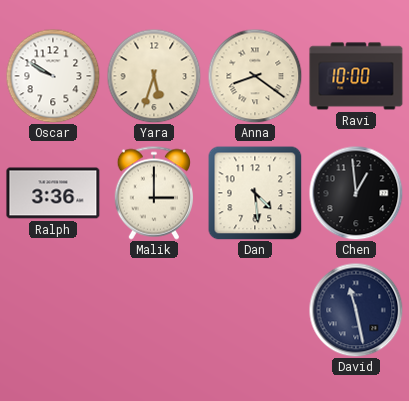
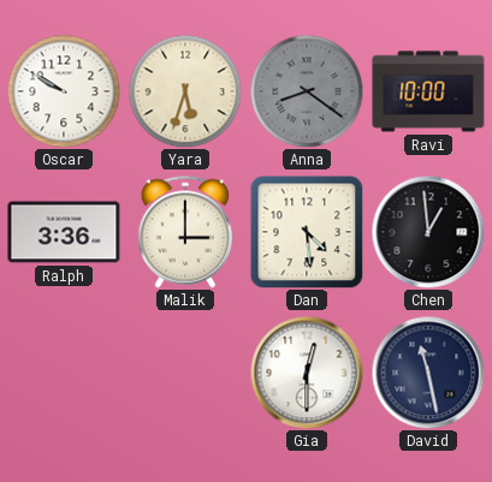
Anna dial: cream -> grey (307, 91)
Gia: none -> 12:30 (307, 373)
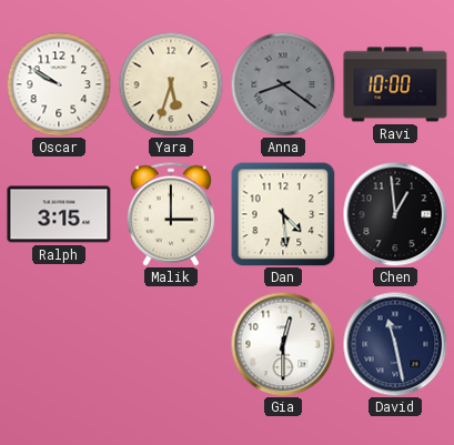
Ralph: 3:36 -> 3:15 (59, 214)
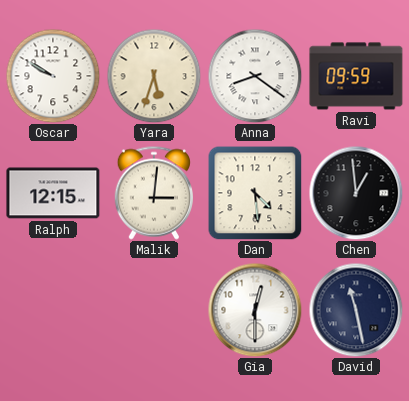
Anna dial: grey -> white (255, 76)
Ravi: 10:00 -> 09:59 (356, 76)
Ralph: 3:15 -> 12:15 (53, 193)
Malik: 3:00 -> 3:01 (153, 193)
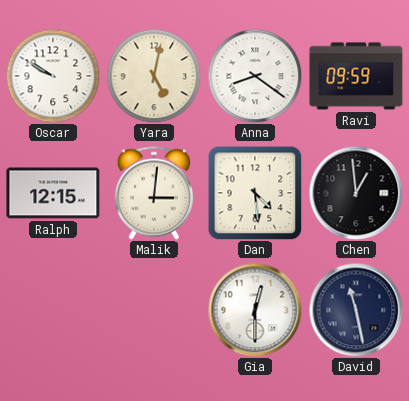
Yara: 5:33 -> 5:02 (154, 76)
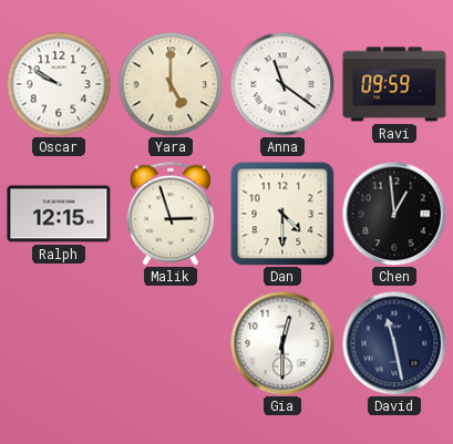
Yara: 5:02 -> 5:00 (171, 84)
Anna: 8:21 -> 11:21 (282, 84)
Malik: 3:01 -> 2:57 (169, 214)
Dan: 4:29 -> 4:30 (282, 214)
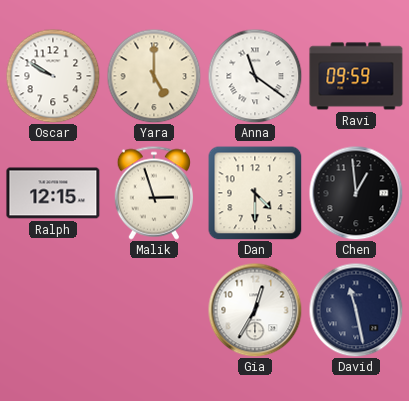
Gia: 12:30 -> 12:35 (255, 310)
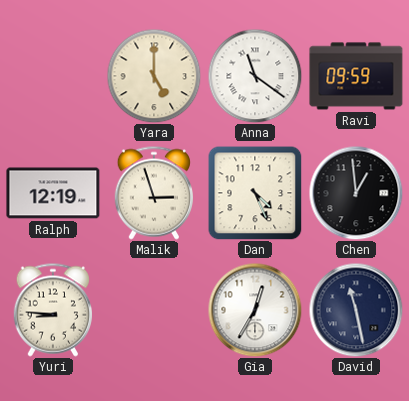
Oscar: 9:50 -> none (53, 76)
Ralph: 12:15 -> 12:19 (53, 193)
Dan: 4:30 -> 4:26 (255, 193)
Yuri: none -> 8:46 (52, 310)
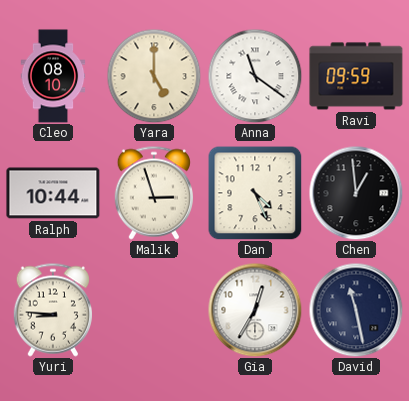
Cleo: none -> 08:10 (53, 76)
Ralph: 12:19 -> 10:44 (53, 193)
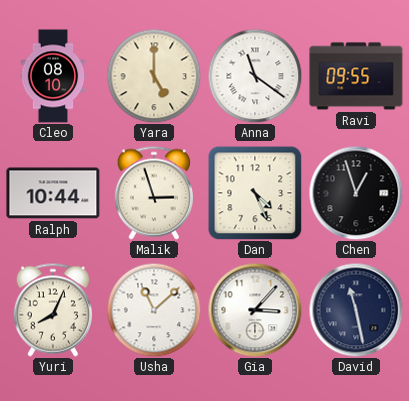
Ravi: 09:59 -> 09:55 (356, 76)
Chen: 12:59 -> 12:57 (356, 193)
Yuri: 8:46 -> 8:04 (52, 310)
Usha: none -> 11:08 (154, 310)
Gia: 12:35 -> 3:07 (255, 310)
